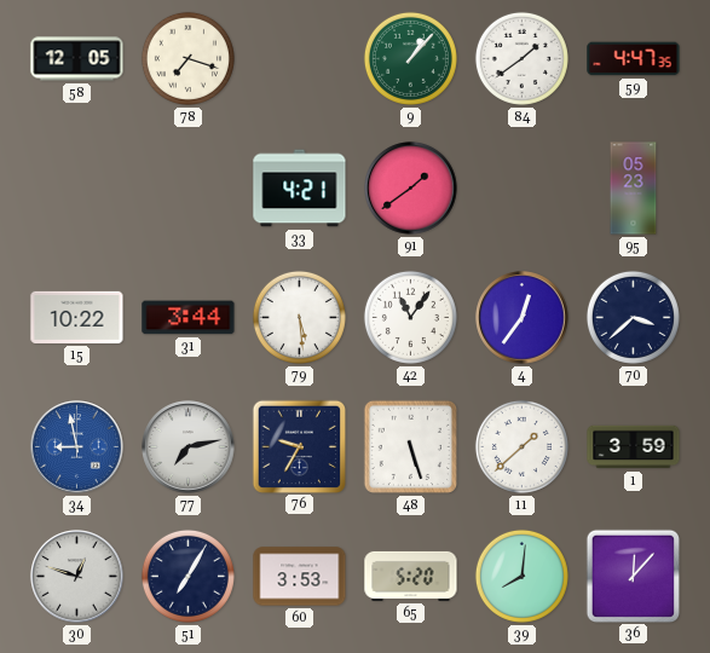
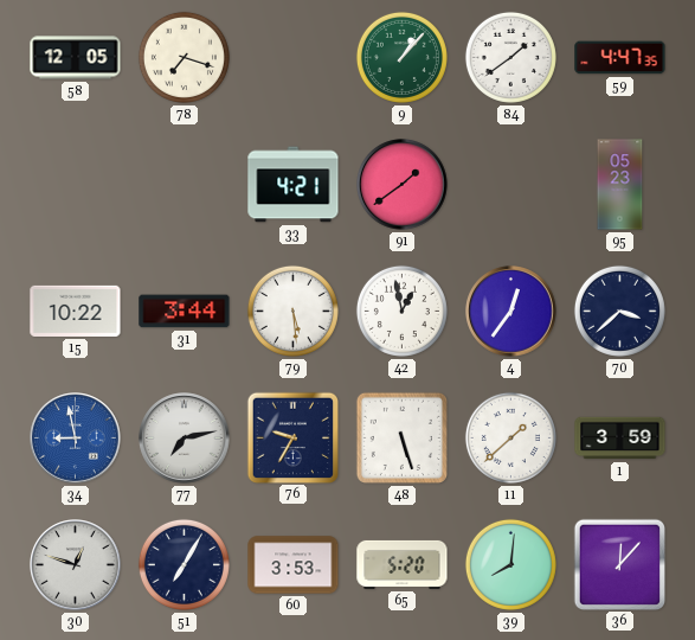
42: 11:06 -> 12:58 (401, 311)
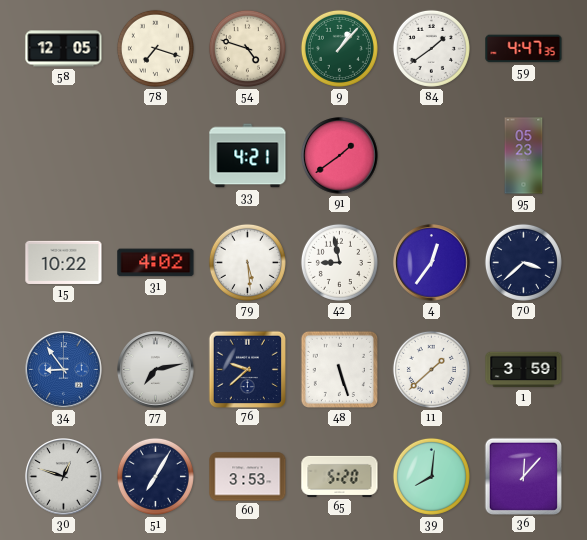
54: none -> 4:48 (247, 48)
31: 3:44 -> 4:02 (156, 263)
42: 12:58 -> 8:58 (339, 262)
34: 8:58 -> 8:54 (64, 370)
76: 9:35 -> 9:38 (247, 369)
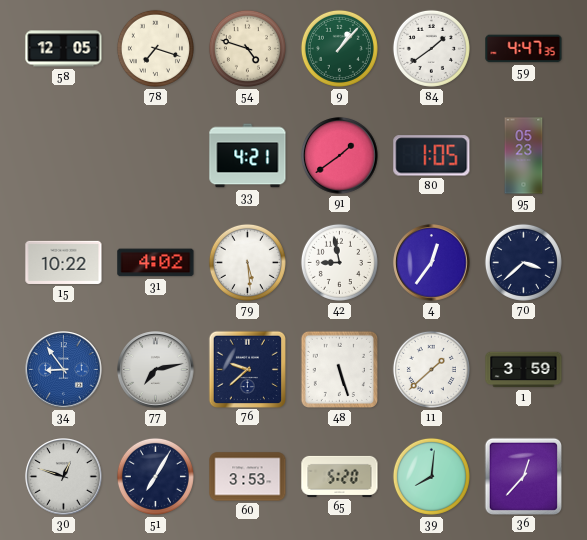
80: none -> 1:05 (432, 156)
36: 12:07 -> 12:37 (523, 476)
